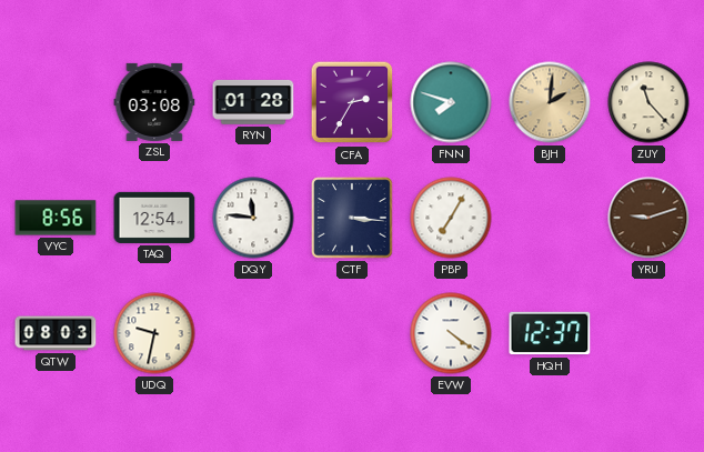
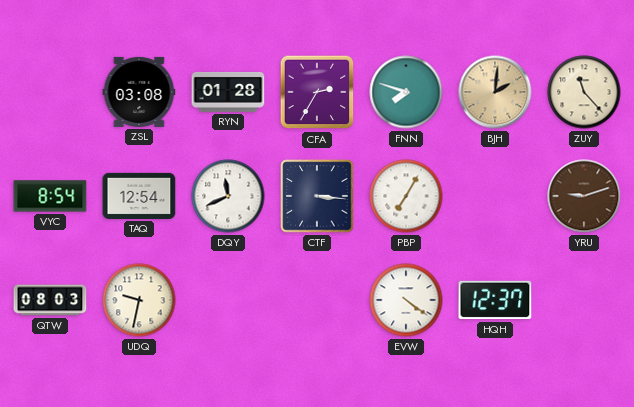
VYC: 8:56 -> 8:54 (50, 196)
DQY: 11:46 -> 11:41 (228, 196)
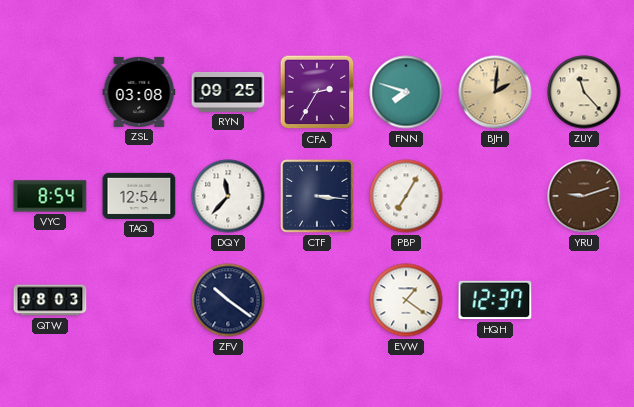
RYN: 01:28 -> 09:25 (228, 92)
DQY: 11:41 -> 11:37 (228, 196)
UDQ: 9:32 -> none (139, 300)
ZFV: none -> 10:21 (228, 300)
EVW: 4:21 -> 1:21 (406, 300)
